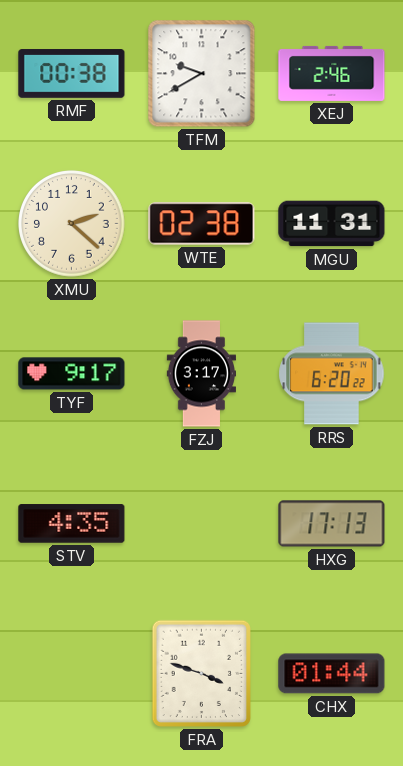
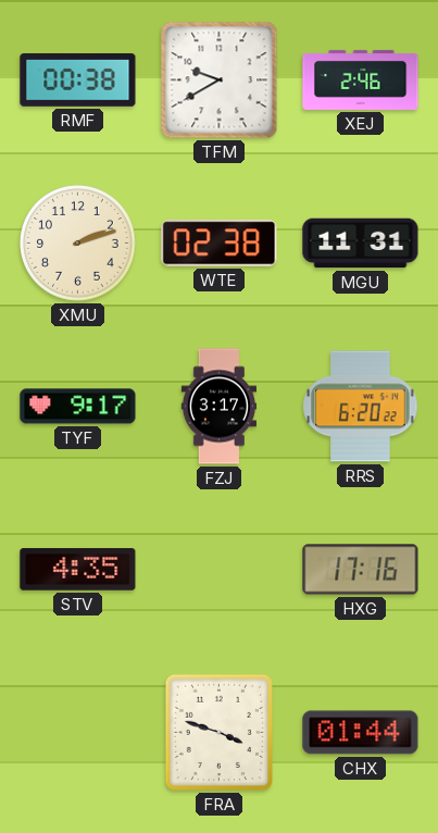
XMU: 2:22 -> 2:12 (78, 244)
HXG: 17:13 -> 17:16 (361, 570)
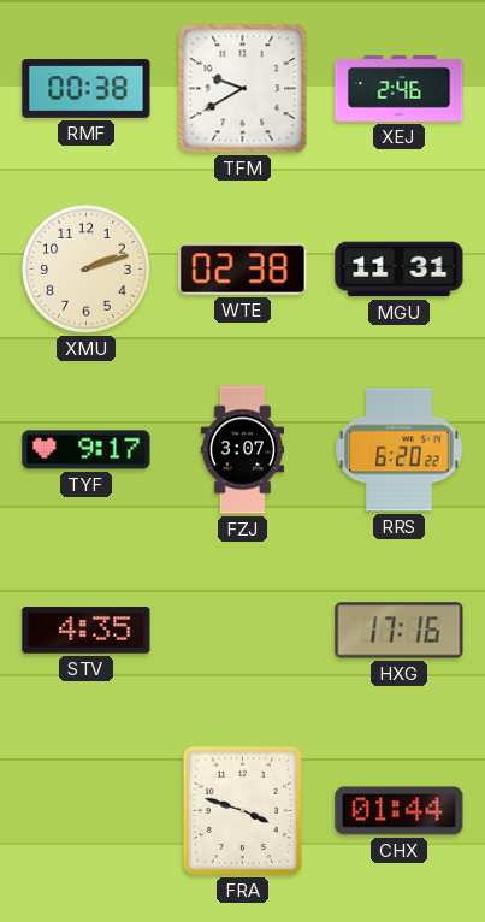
FZJ: 3:17 -> 3:07 (242, 450)
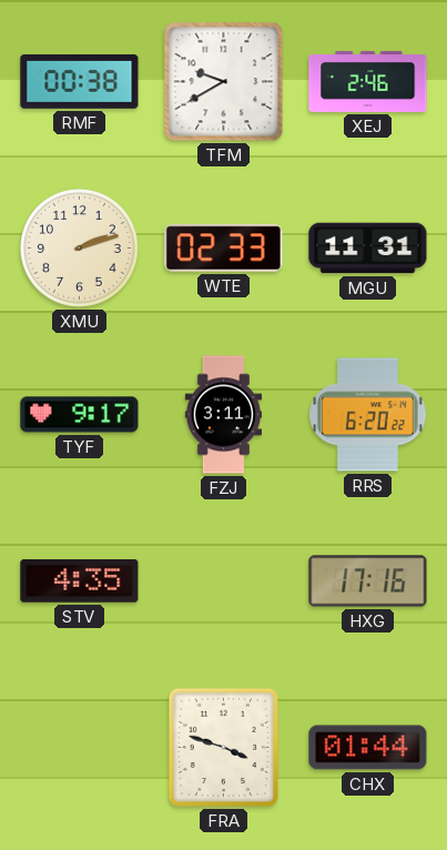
WTE: 02:38 -> 02:33 (224, 249)
FZJ: 3:07 -> 3:11 (223, 415)
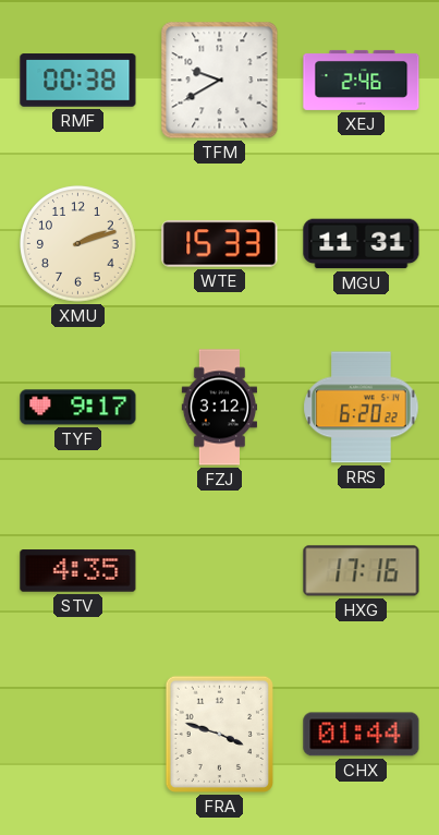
WTE: 02:33 -> 15:33 (220, 244)
FZJ: 3:11 -> 3:12 (219, 408)
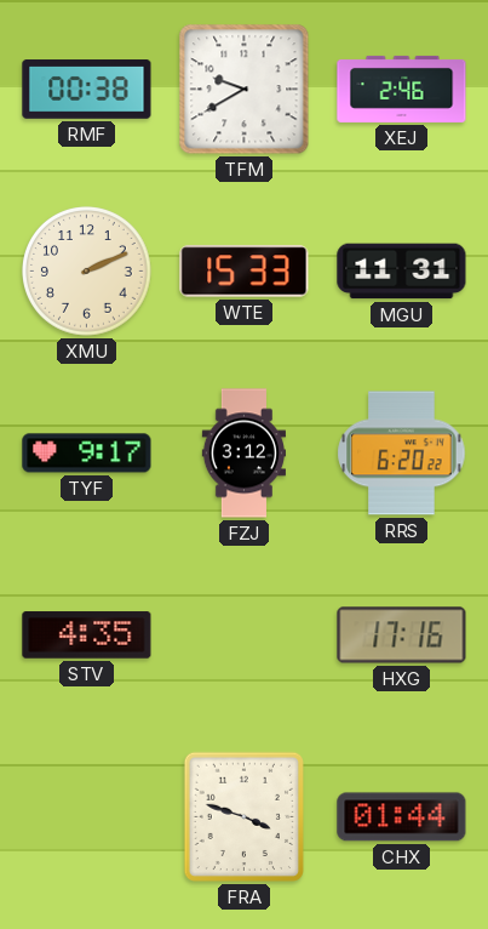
XMU: 2:12 -> 2:11 (87, 272)
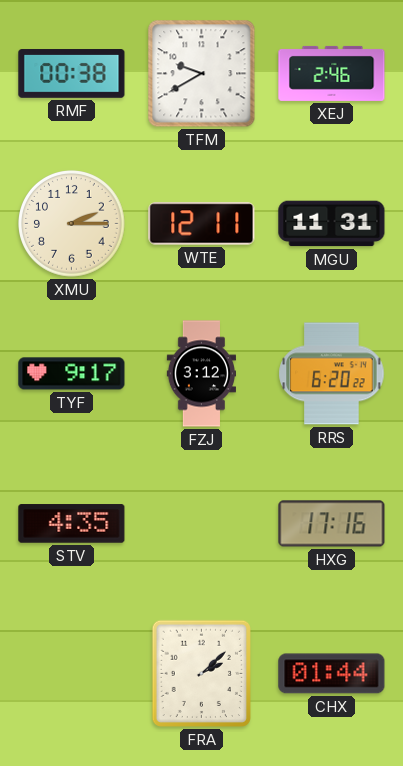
XMU: 2:11 -> 2:15 (72, 224)
WTE: 15:33 -> 12:11 (202, 224)
FRA: 3:48 -> 2:08 (201, 673)
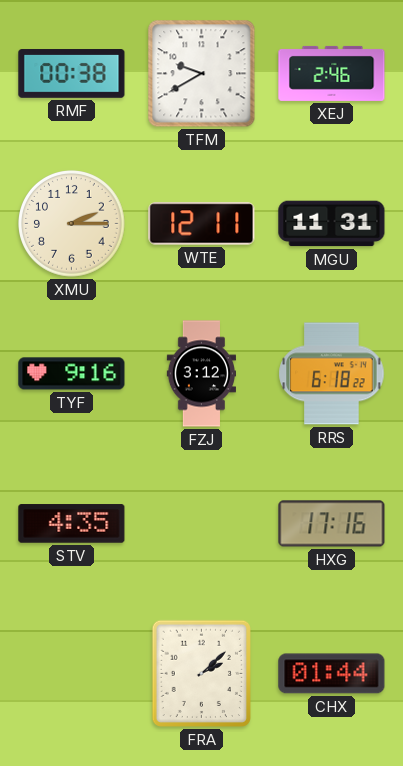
TYF: 9:17 -> 9:16 (72, 374)
RRS: 6:20 -> 6:18 (332, 374)
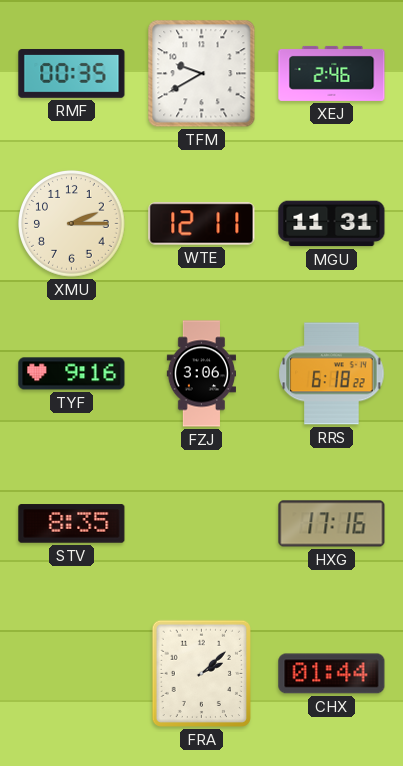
RMF: 00:38 -> 00:35 (72, 74)
FZJ: 3:12 -> 3:06 (201, 374)
STV: 4:35 -> 8:35 (72, 524)
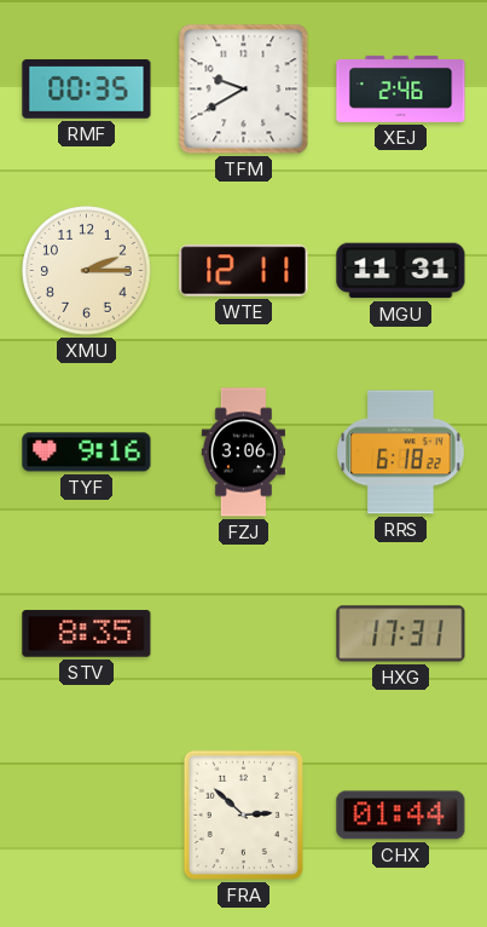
HXG: 17:16 -> 17:31 (401, 634)
FRA: 2:08 -> 2:52 (243, 814)
